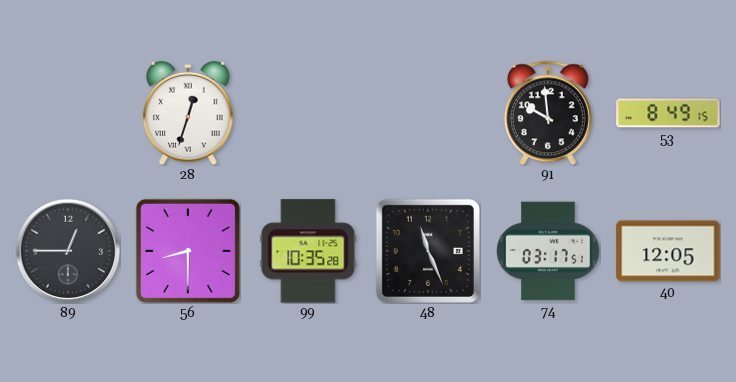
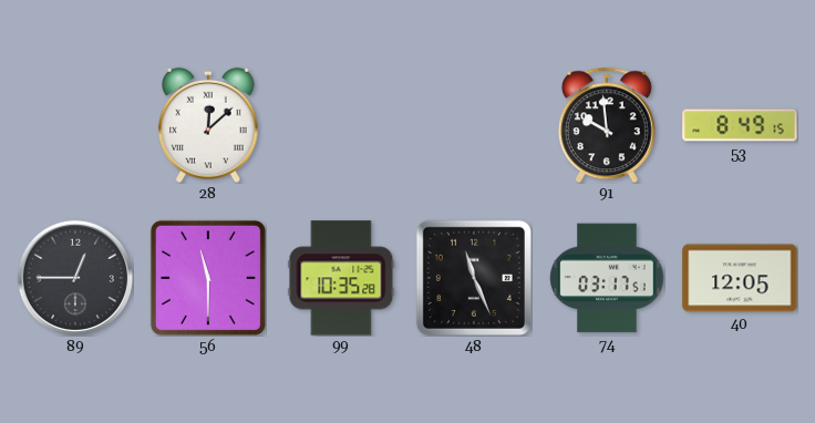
28: 12:33 -> 12:08 (208, 125)
56: 8:30 -> 11:30 (208, 278)
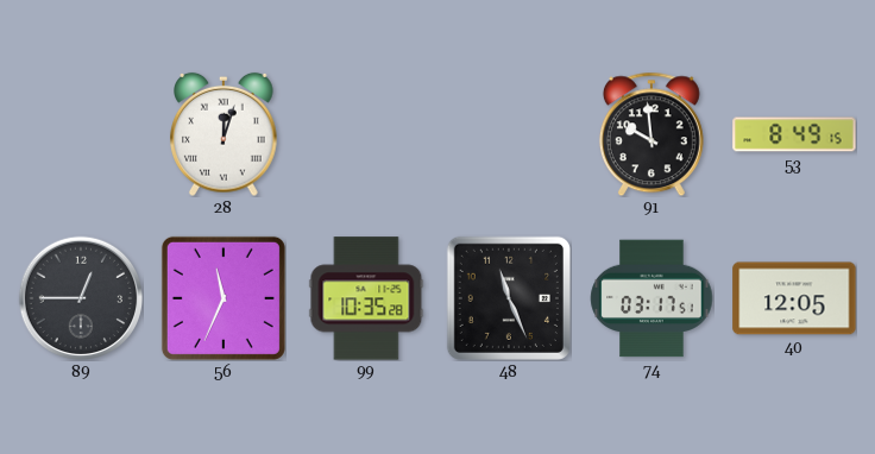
28: 12:08 -> 12:03 (224, 134)
56: 11:30 -> 11:34 (224, 298)
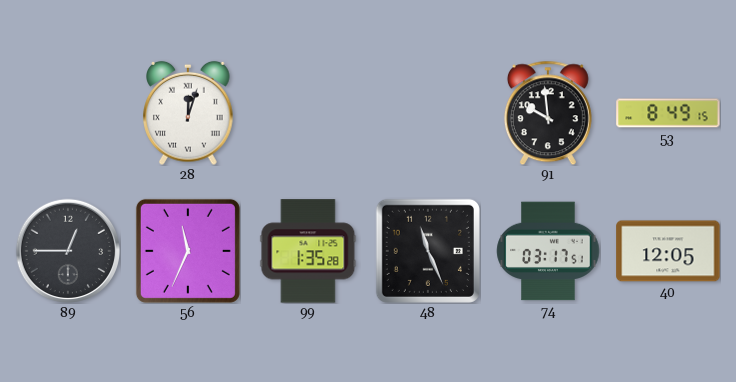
99: 10:35 -> 1:35 (308, 251)
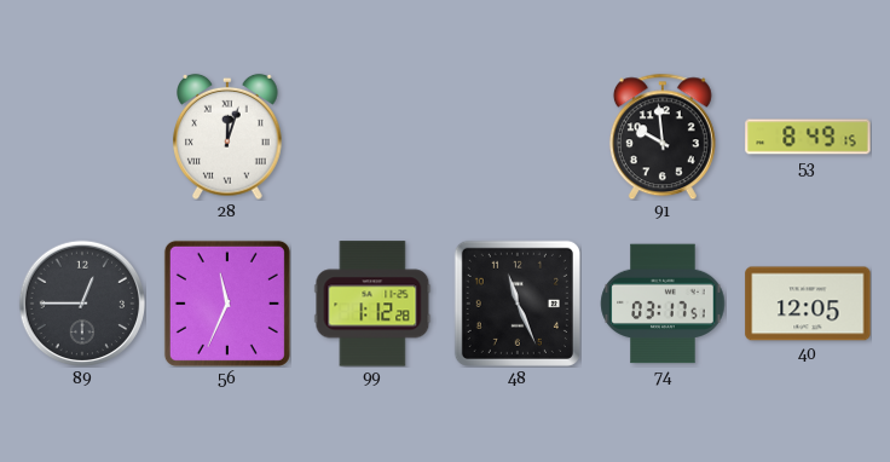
99: 1:35 -> 1:12 (372, 304)
